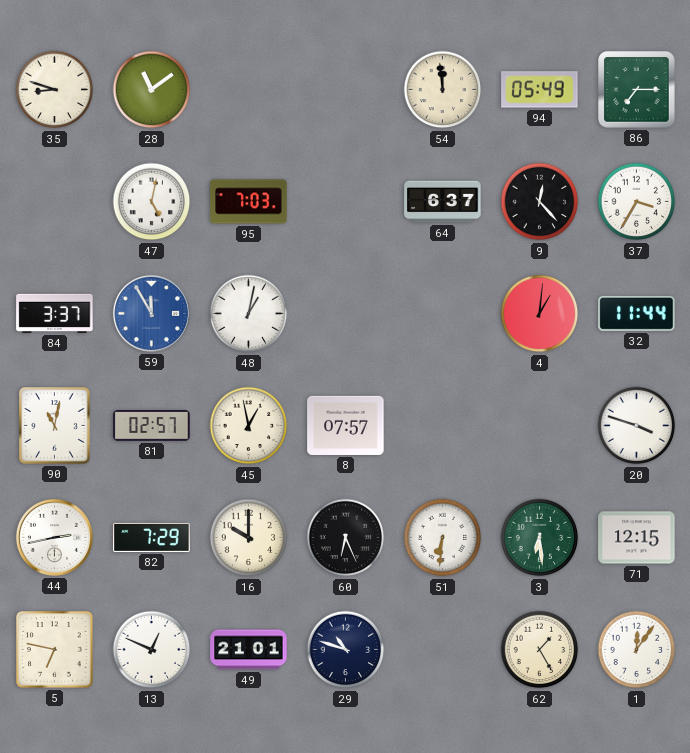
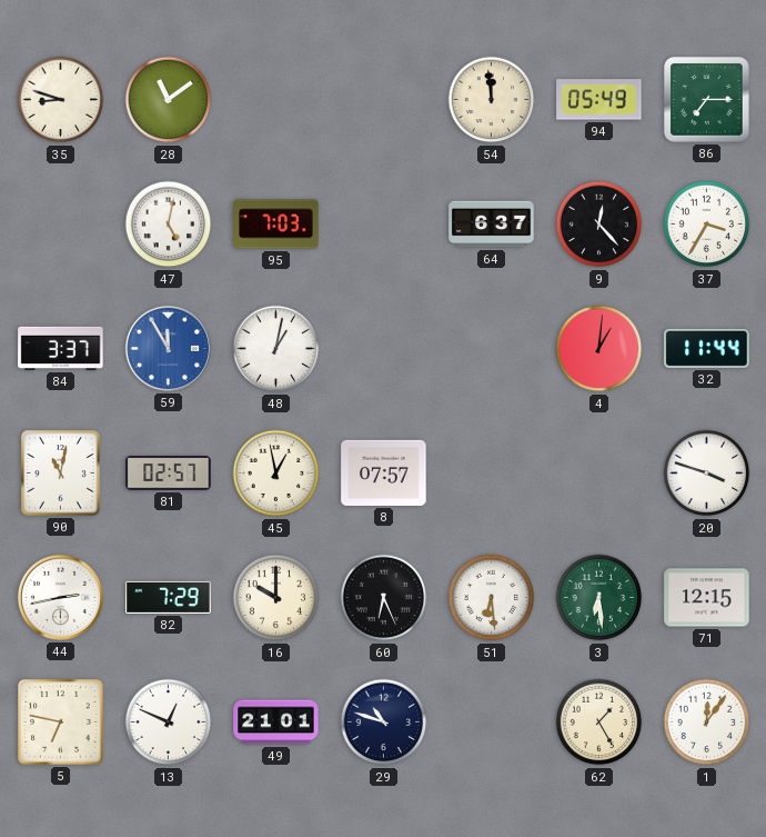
51: 6:31 -> 6:29 (492, 598)
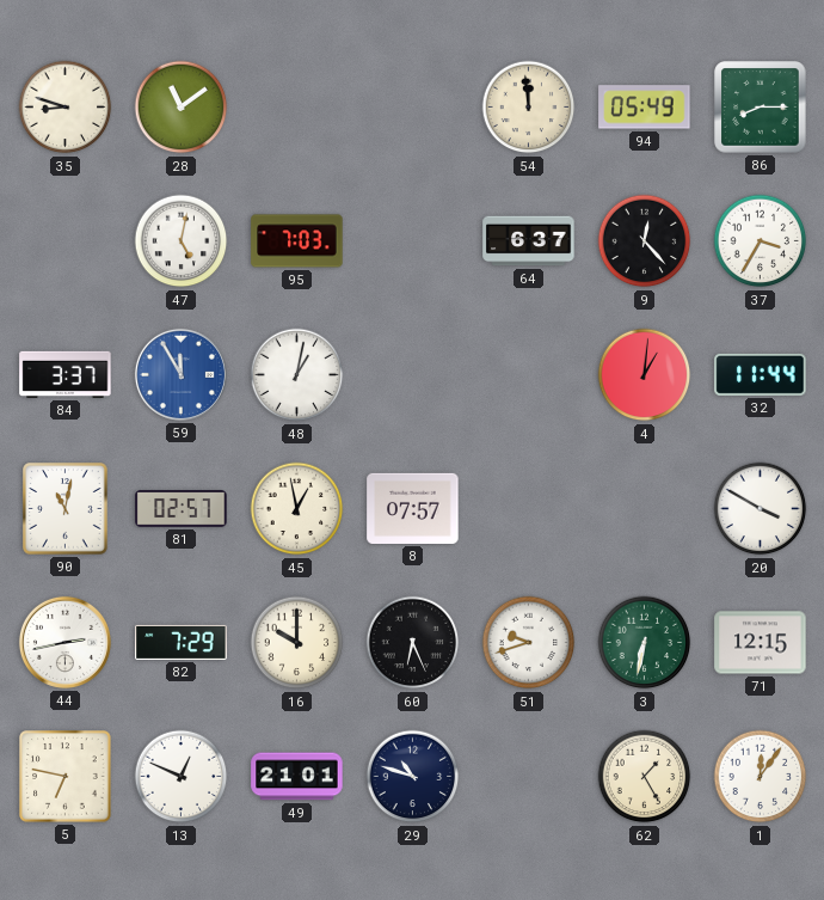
86: 7:15 -> 8:15 (761, 108)
20: 3:48 -> 3:50 (761, 509)
51: 6:29 -> 9:42 (529, 643)
3: 6:29 -> 6:32 (645, 643)
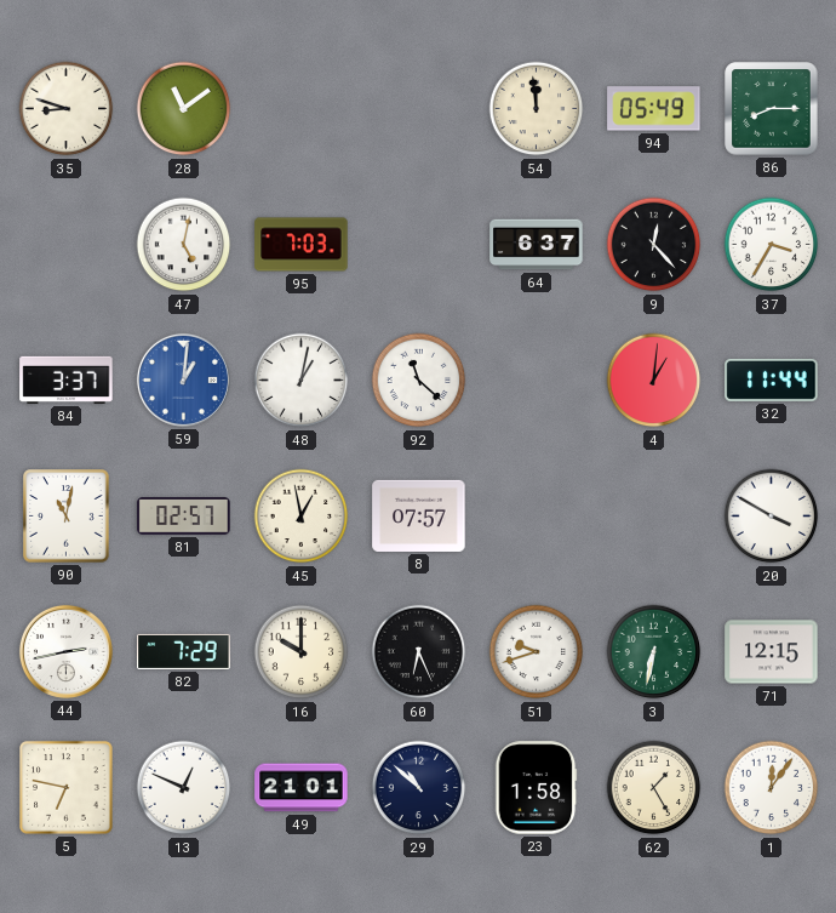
59: 11:55 -> 1:01 (183, 380)
92: none -> 11:22 (419, 381)
29: 10:48 -> 10:52 (419, 788)
23: none -> 1:58 (536, 788)
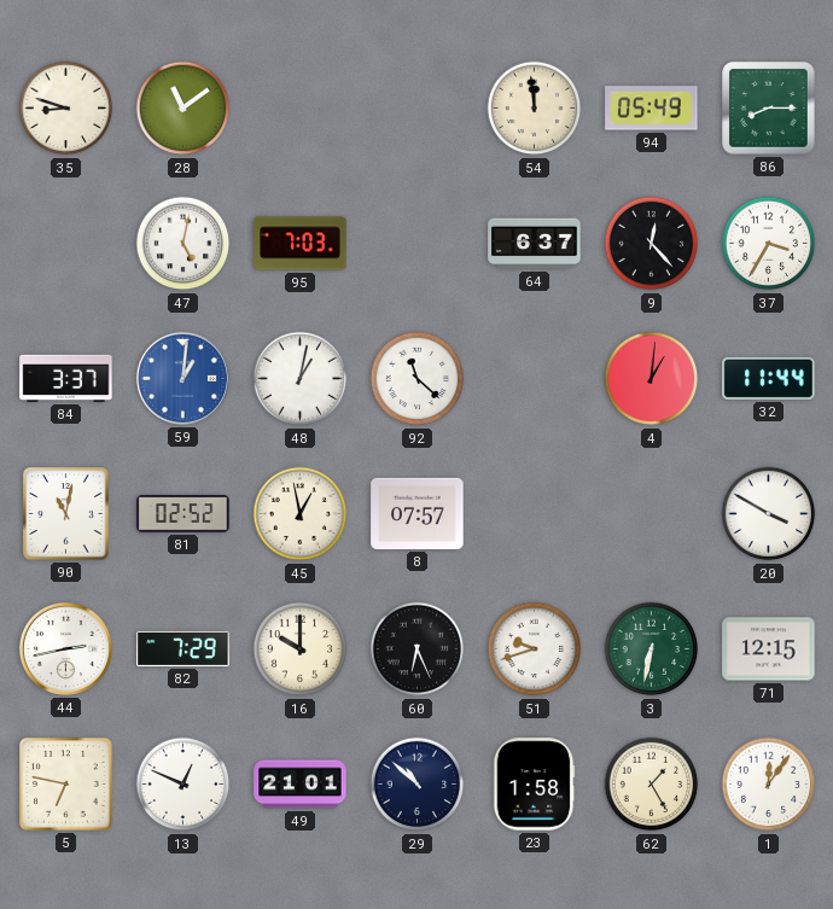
81: 02:57 -> 02:52 (184, 514)
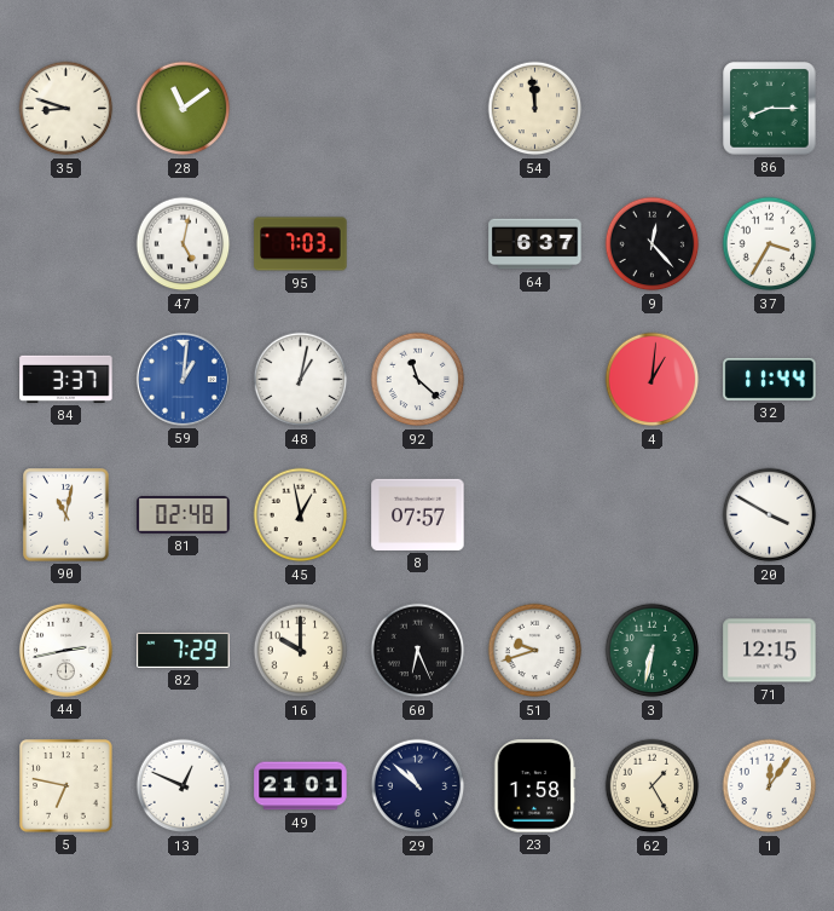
94: 05:49 -> none (652, 109)
81: 02:52 -> 02:48 (184, 515)
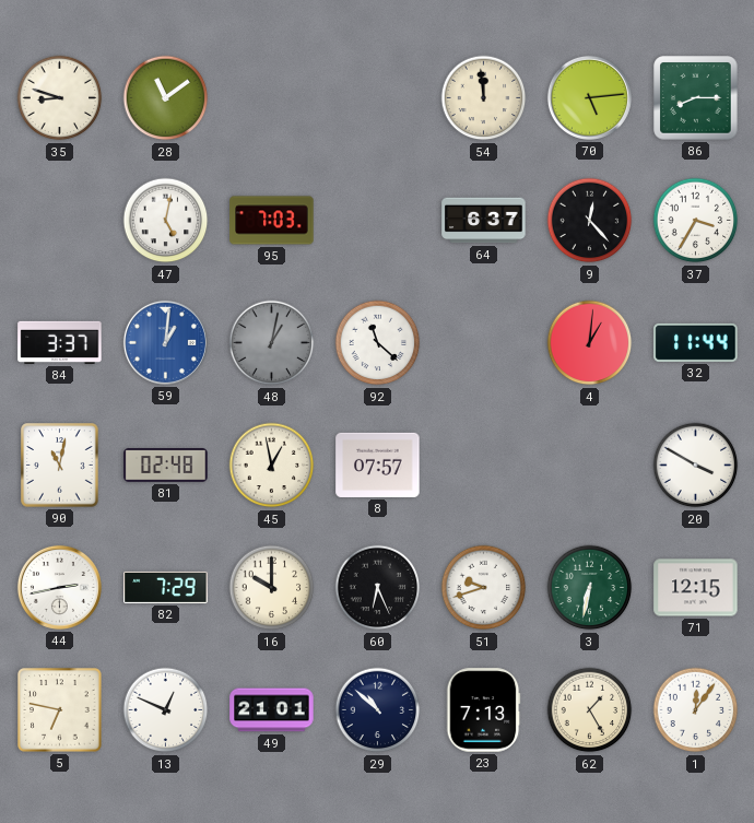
70: none -> 5:14 (589, 97)
48 dial: white -> grey (272, 343)
23: 1:58 -> 7:13 (483, 710)
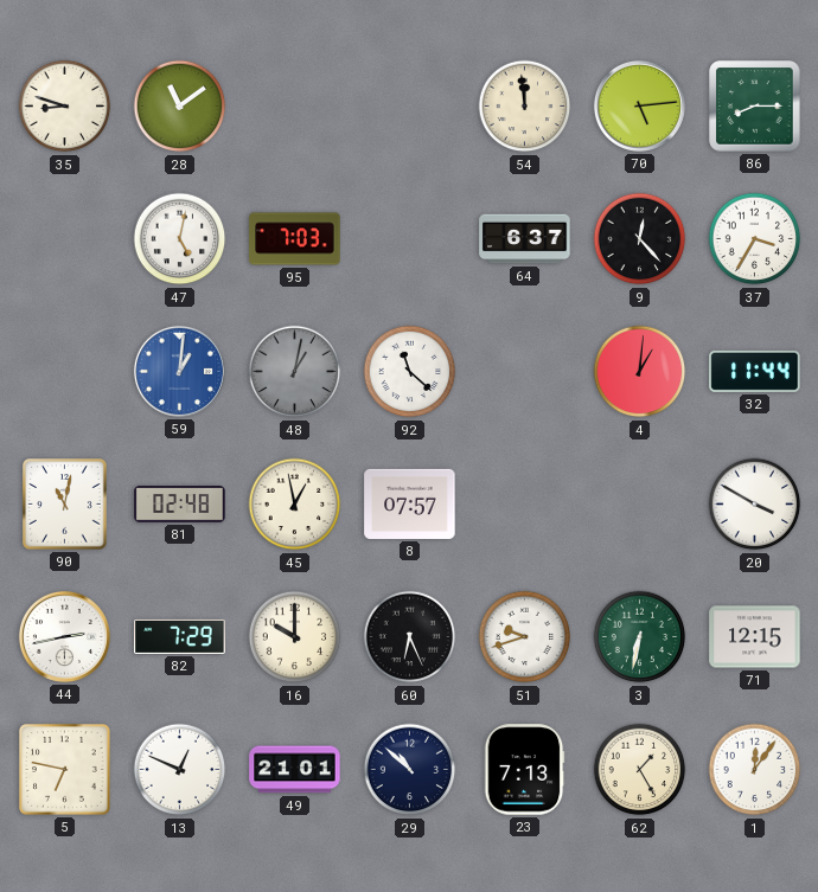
84: 3:37 -> none (60, 342)
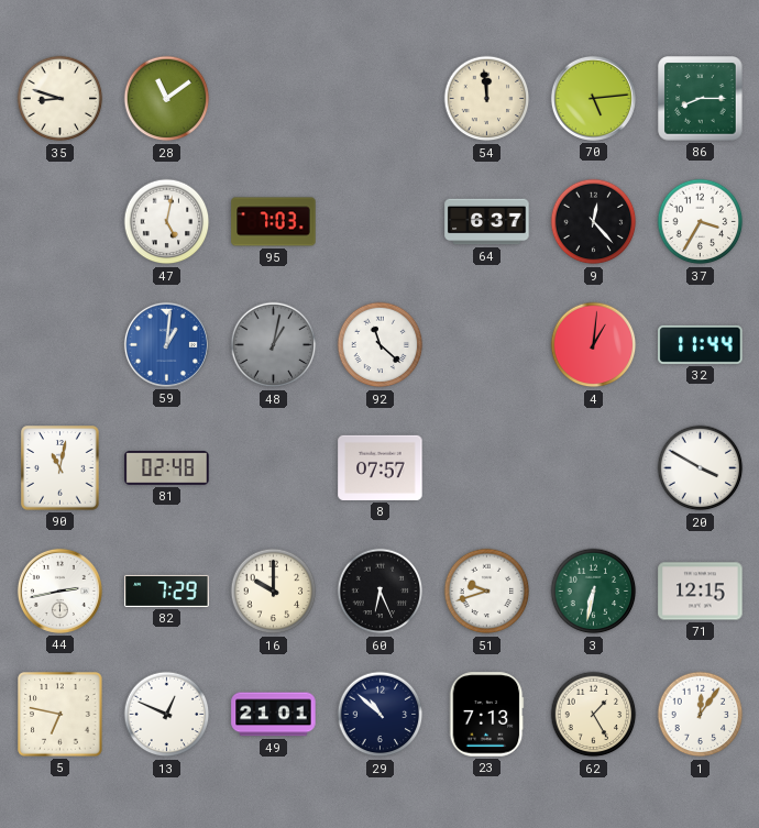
45: 12:58 -> none (295, 505)
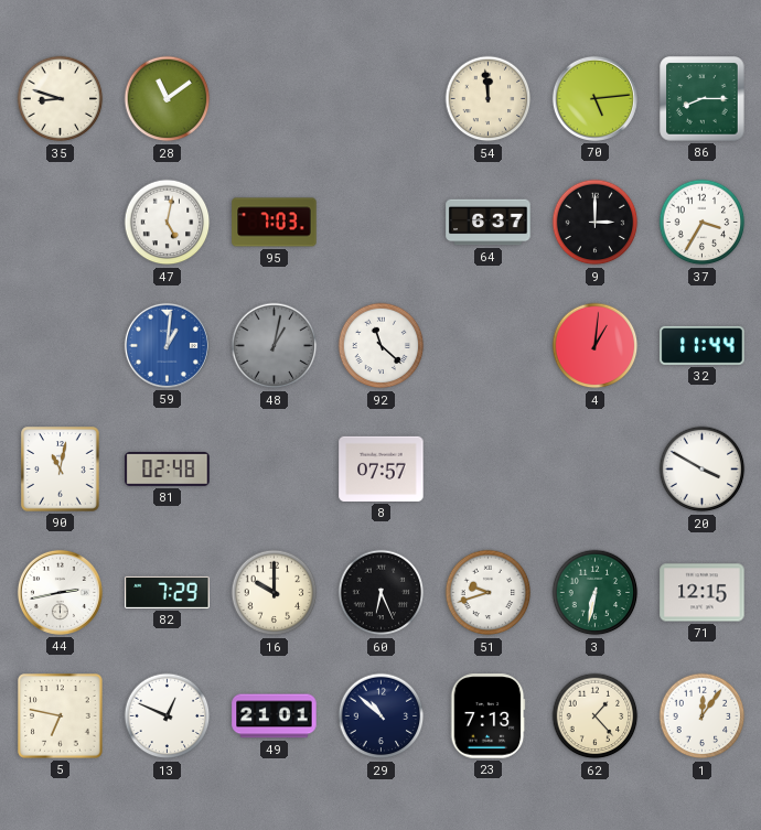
9: 12:23 -> 3:00 (596, 223)
62: 1:25 -> 1:23 (596, 716)
